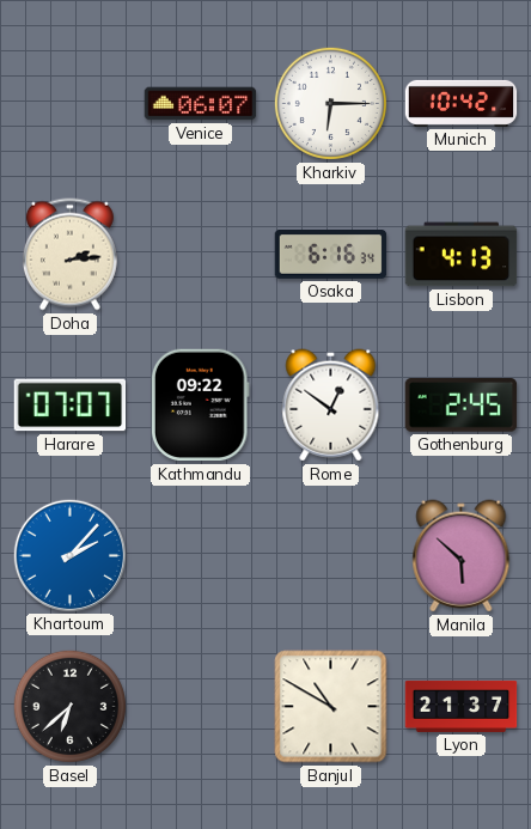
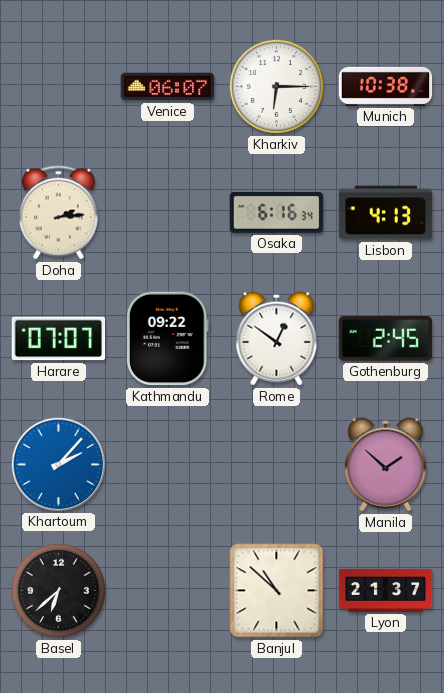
Munich: 10:42 -> 10:38 (386, 86)
Manila: 5:52 -> 1:52 (386, 465)
Banjul: 10:50 -> 10:52 (277, 591)
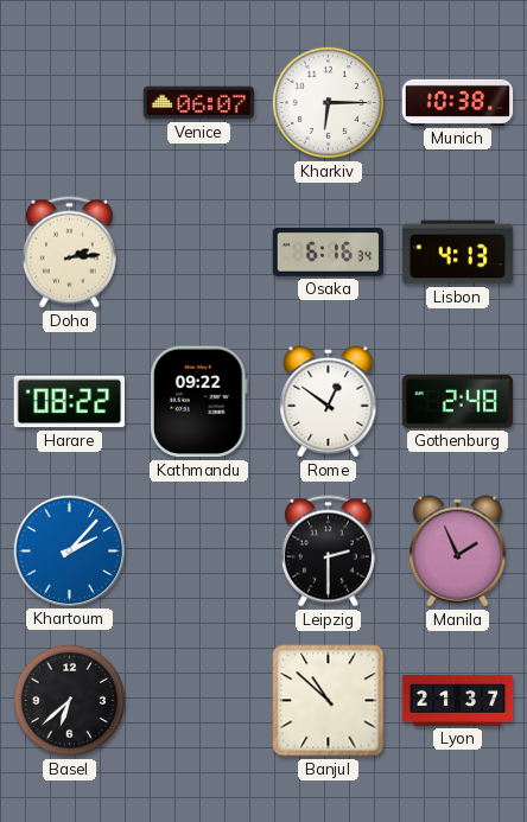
Harare: 07:07 -> 08:22 (70, 402)
Gothenburg: 2:45 -> 2:48 (458, 402)
Leipzig: none -> 2:30 (328, 552)
Manila: 1:52 -> 1:56 (458, 552)
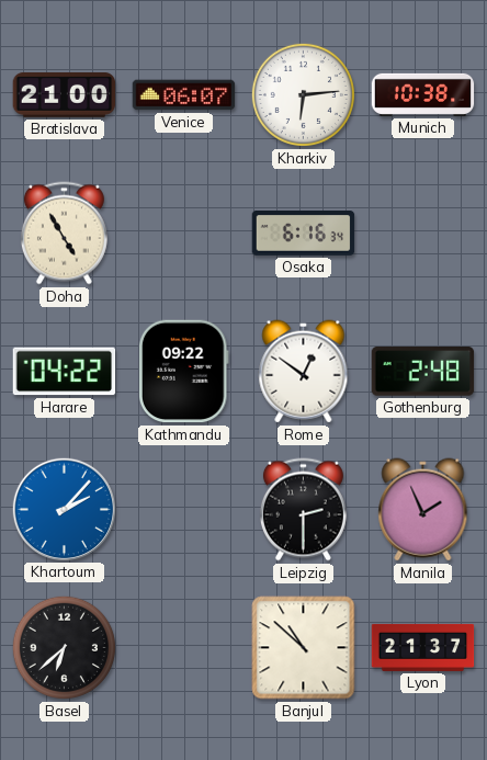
Bratislava: none -> 21:00 (65, 95)
Kharkiv: 6:15 -> 6:14 (303, 94)
Doha: 2:14 -> 4:55 (64, 234)
Lisbon: 4:13 -> none (458, 253)
Harare: 08:22 -> 04:22 (65, 372)
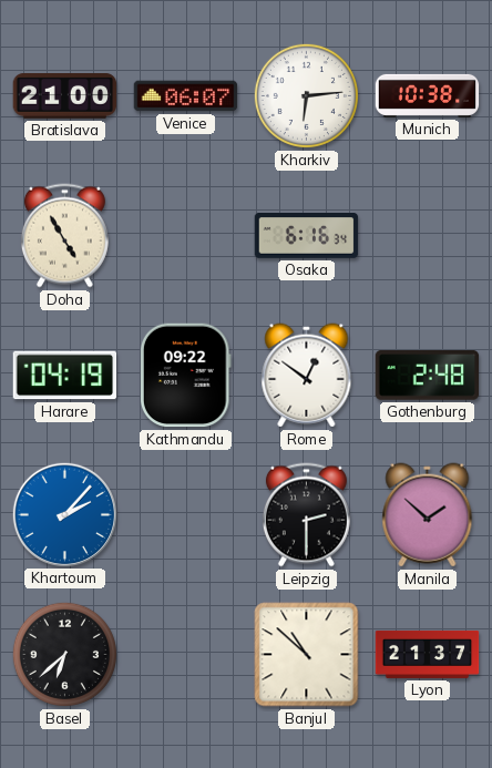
Harare: 04:22 -> 04:19 (65, 376)
Manila: 1:56 -> 1:52 (428, 515)
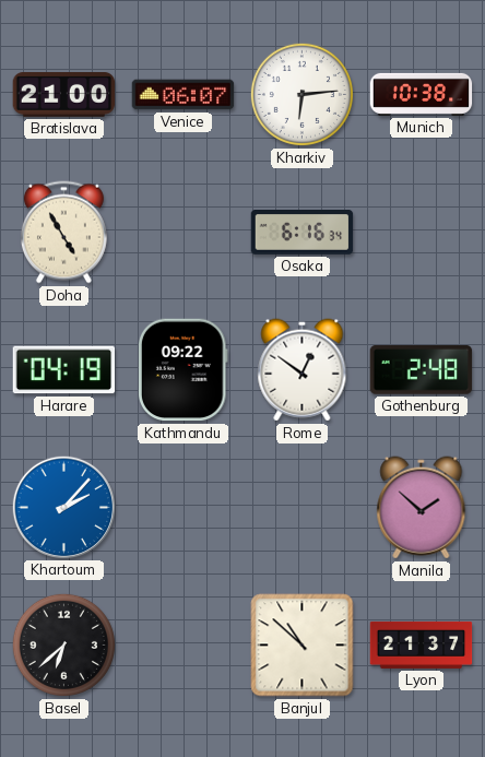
Leipzig: 2:30 -> none (306, 515)
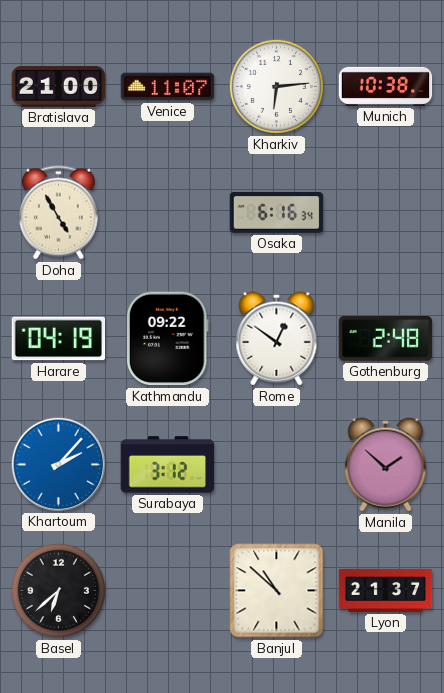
Venice: 06:07 -> 11:07 (168, 87)
Surabaya: none -> 3:12 (168, 465)
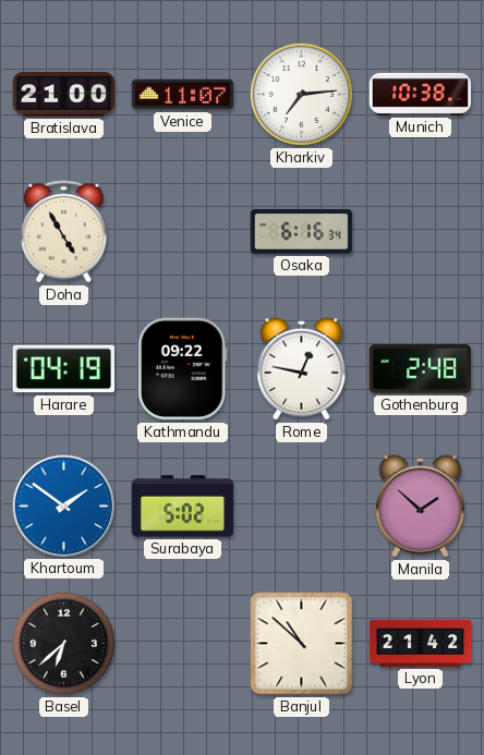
Kharkiv: 6:14 -> 7:14 (301, 94)
Rome: 12:51 -> 12:47 (302, 369)
Khartoum: 2:07 -> 1:51 (63, 506)
Surabaya: 3:12 -> 5:02 (183, 507)
Lyon: 21:37 -> 21:42 (421, 643)
